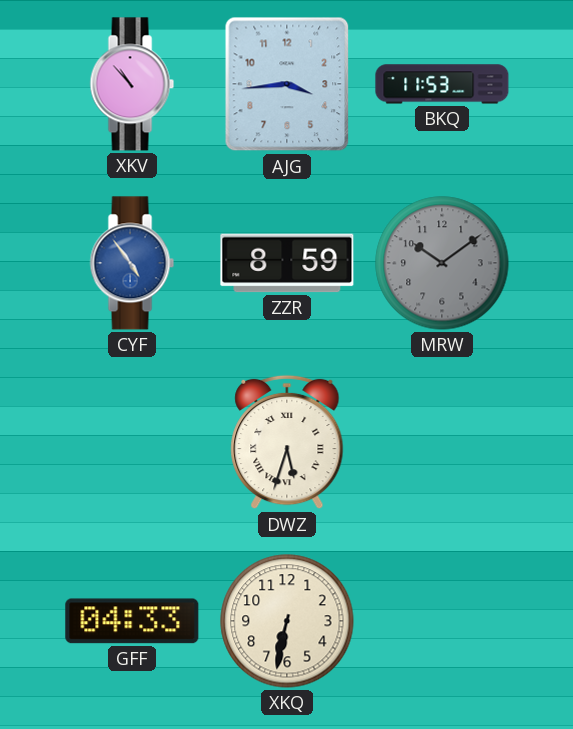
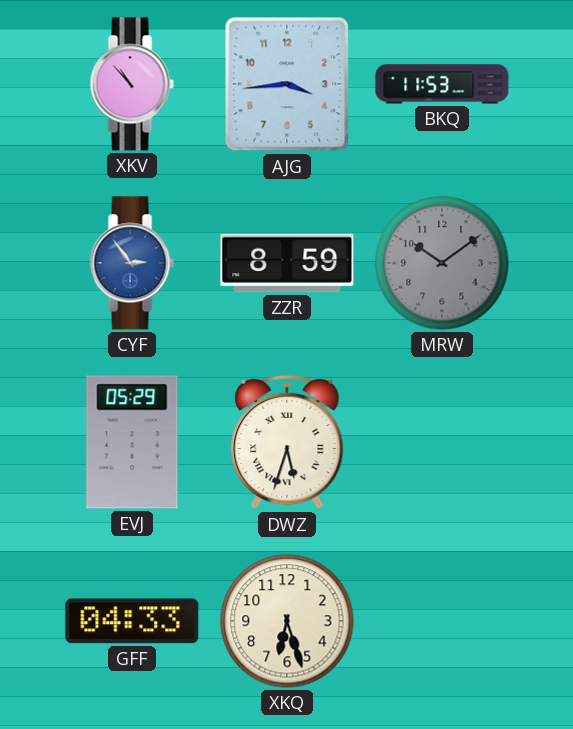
CYF: 4:54 -> 2:54 (132, 263)
EVJ: none -> 05:29 (132, 442)
XKQ: 6:32 -> 6:27 (287, 621)
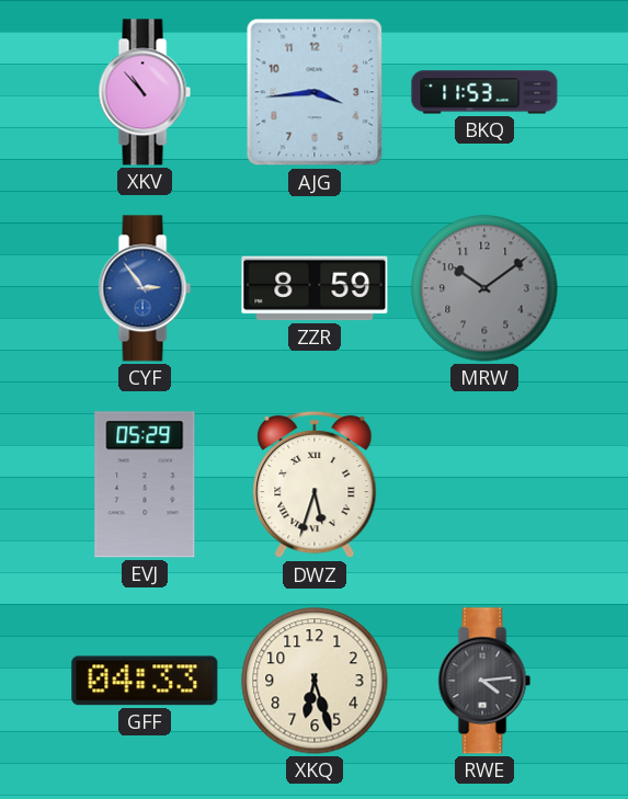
RWE: none -> 4:14 (484, 681)
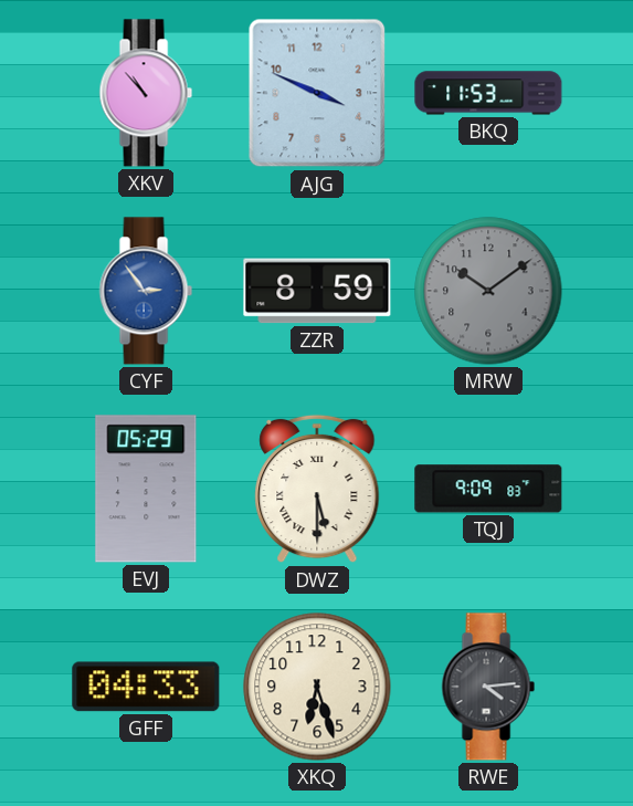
AJG: 3:44 -> 3:49 (317, 93)
DWZ: 5:33 -> 5:30 (317, 489)
TQJ: none -> 9:09 (488, 489)
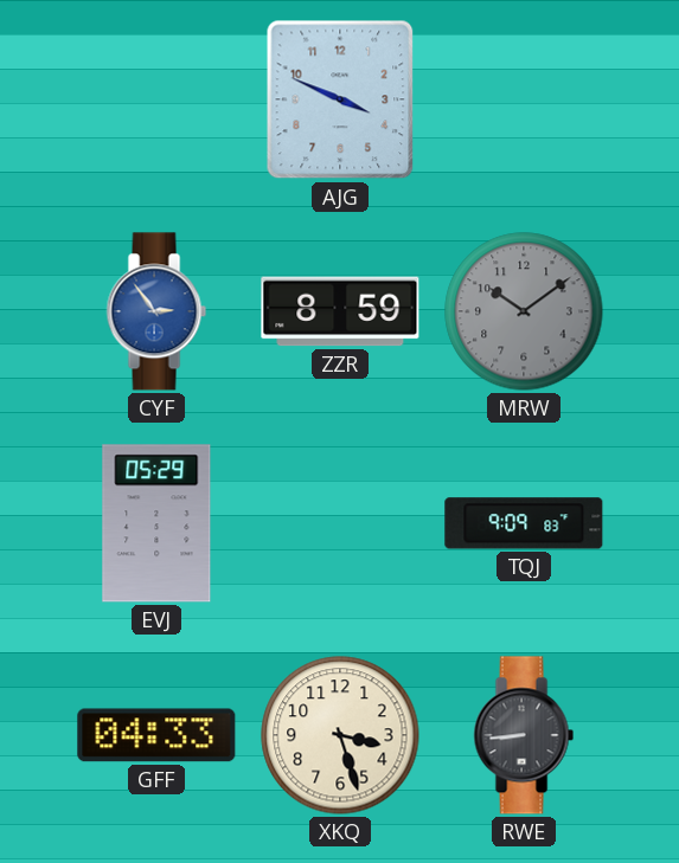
XKV: 10:53 -> none (146, 93)
BKQ: 11:53 -> none (488, 93)
DWZ: 5:30 -> none (317, 489)
XKQ: 6:27 -> 3:27 (340, 735)
RWE: 4:14 -> 8:44 (524, 735)
